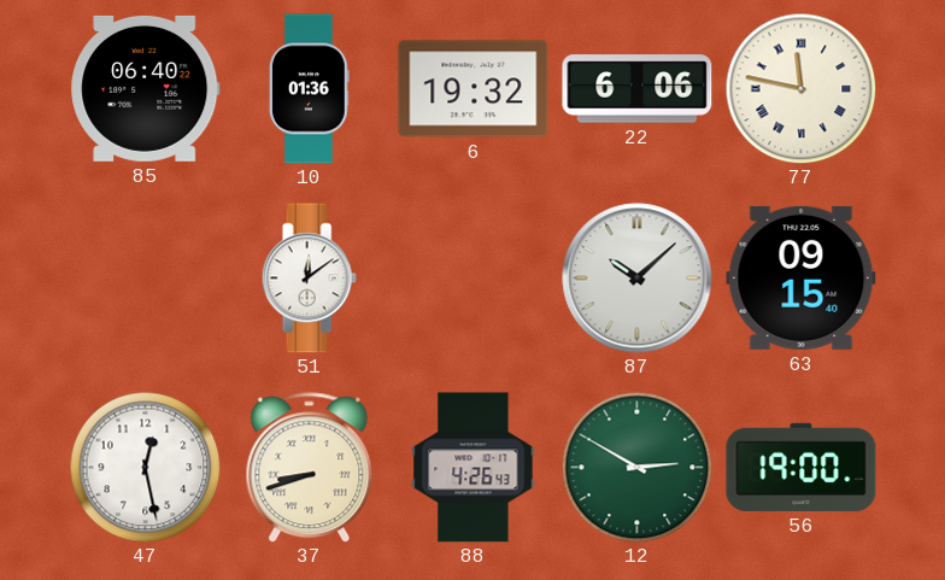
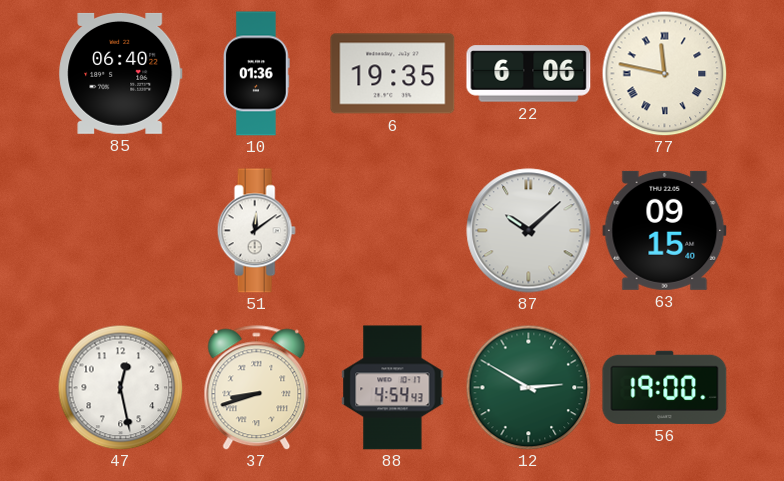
6: 19:32 -> 19:35 (393, 74)
88: 4:26 -> 4:54 (393, 388)
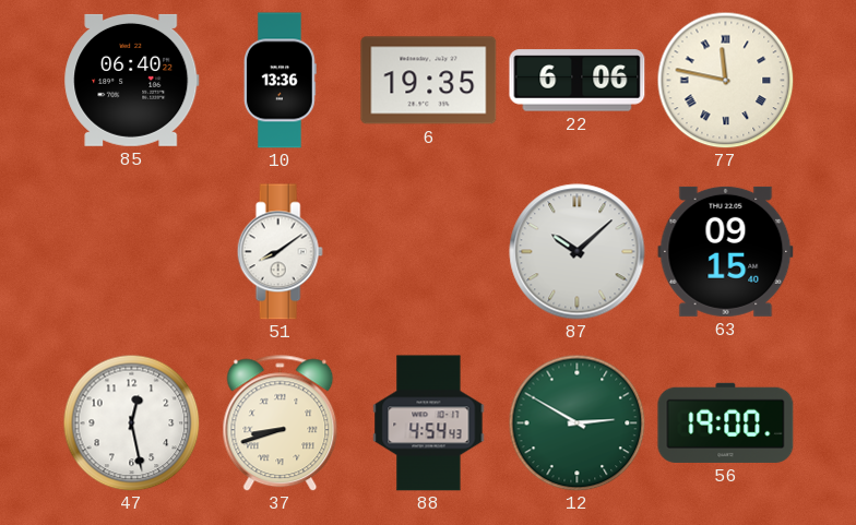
10: 01:36 -> 13:36 (281, 81)
51: 12:09 -> 8:09 (280, 252)
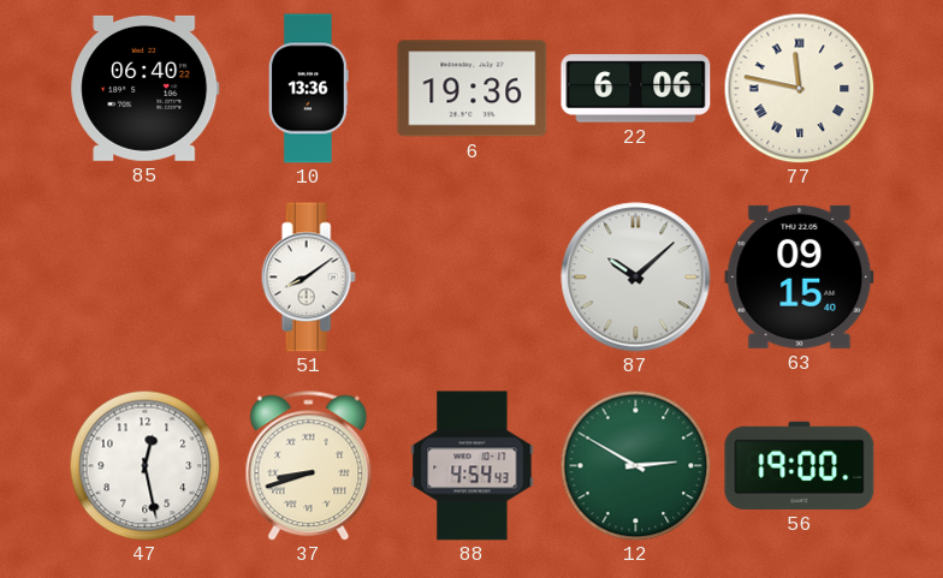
6: 19:35 -> 19:36 (473, 89)
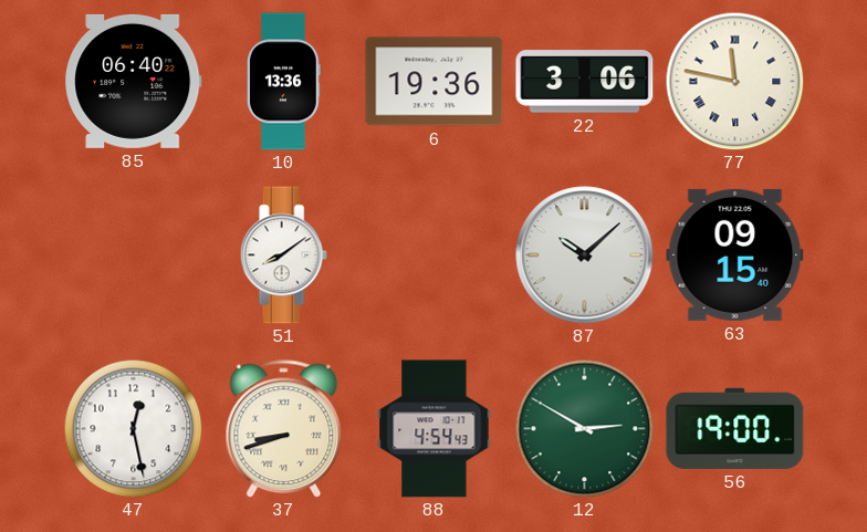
22: 6:06 -> 3:06 (585, 82)
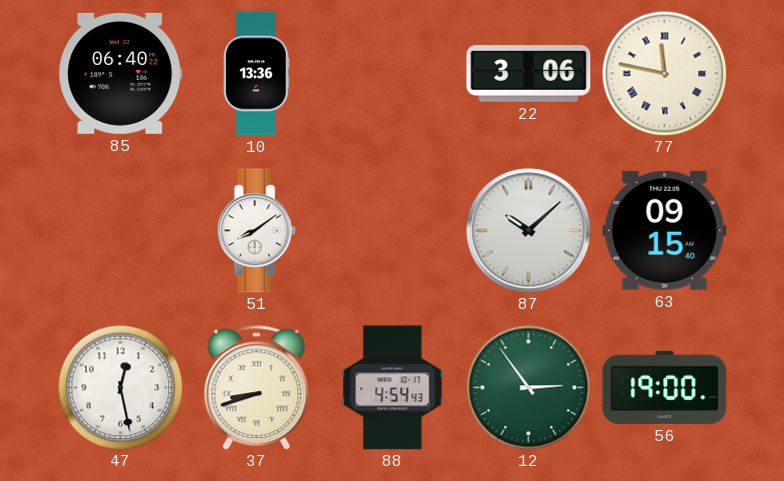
6: 19:36 -> none (435, 82)
12: 2:50 -> 2:54 (528, 387)
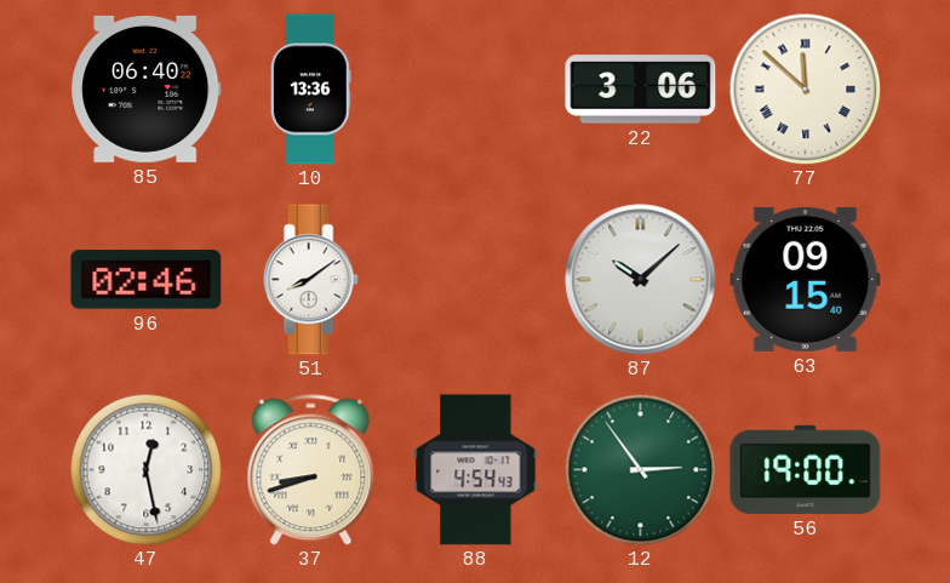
77: 11:47 -> 11:52 (805, 88)
96: none -> 02:46 (147, 280)
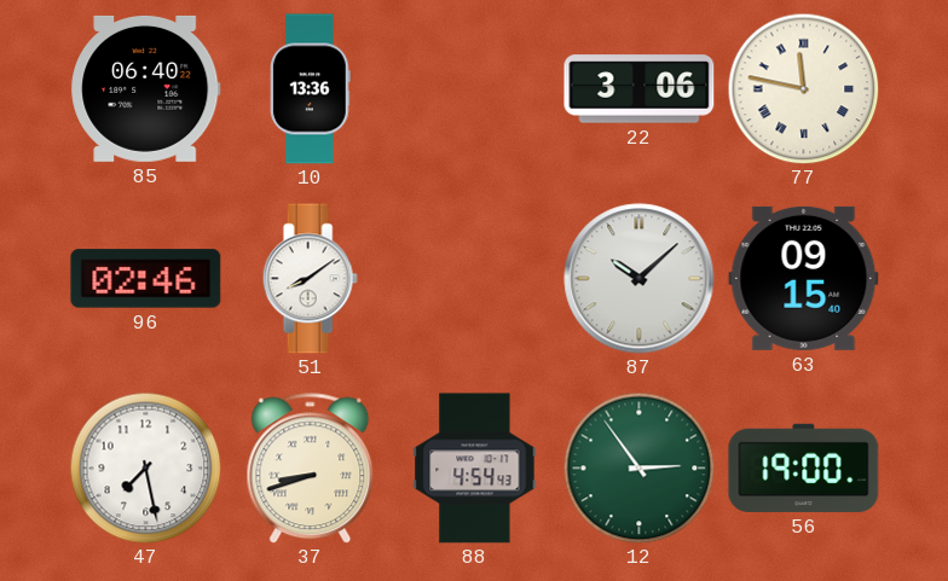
77: 11:52 -> 11:47 (803, 88)
47: 12:28 -> 7:28 (145, 467)
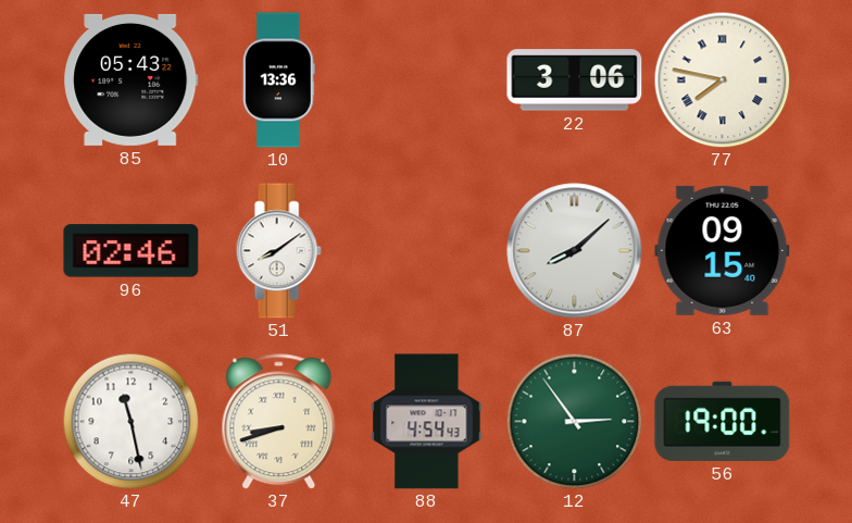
85: 06:40 -> 05:43 (131, 79)
77: 11:47 -> 7:47 (722, 79)
87: 10:08 -> 8:08 (575, 251)
47: 7:28 -> 11:28 (130, 421)
